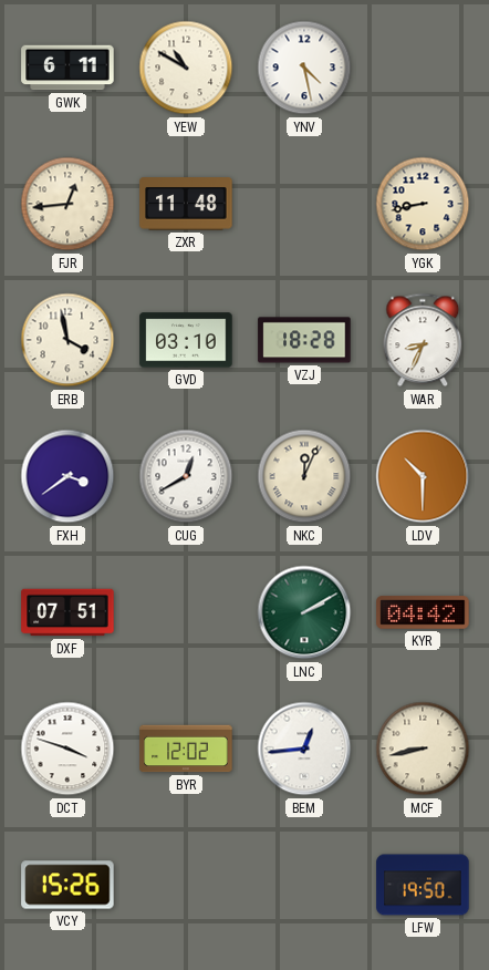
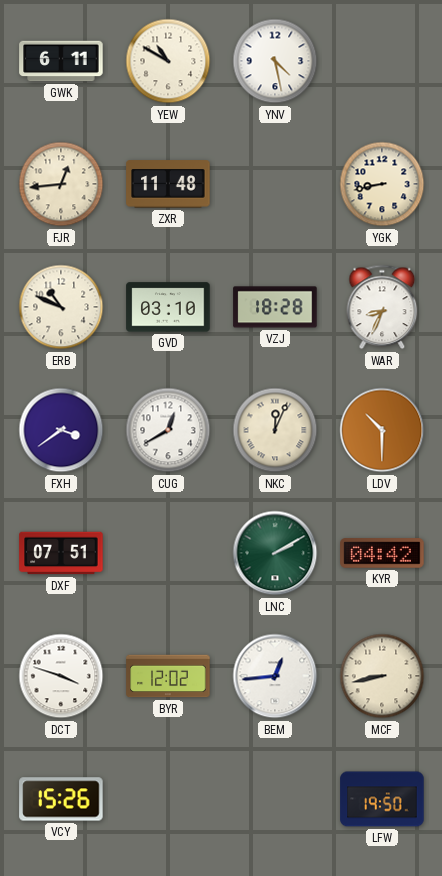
ERB: 3:58 -> 10:49 (61, 307)
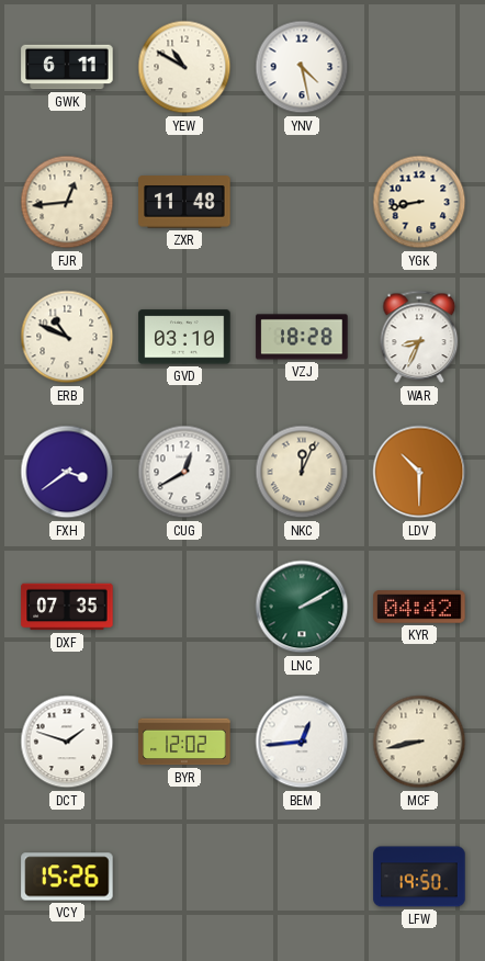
DXF: 07:51 -> 07:35 (67, 607)
DCT: 3:48 -> 1:48 (67, 742)
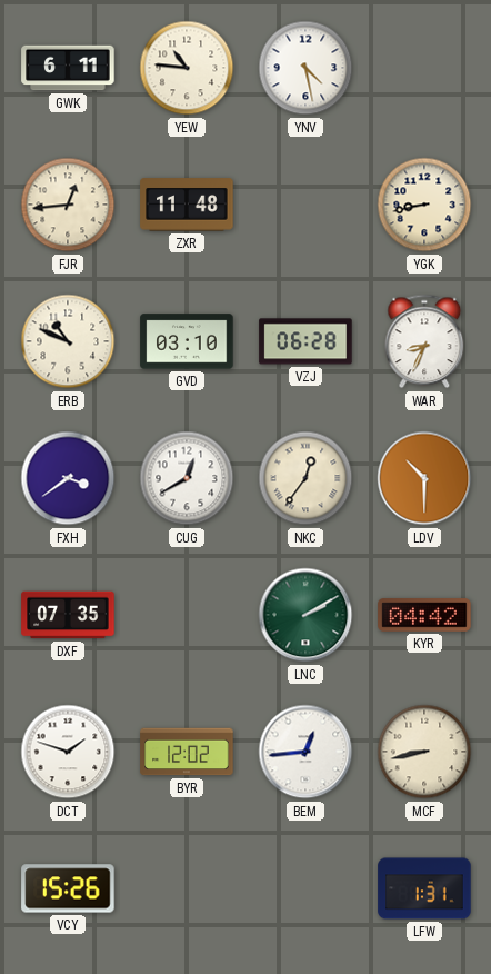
YEW: 10:50 -> 10:46 (187, 68)
VZJ: 18:28 -> 06:28 (305, 341)
NKC: 12:04 -> 12:36 (305, 478)
LFW: 19:50 -> 1:31 (424, 888)
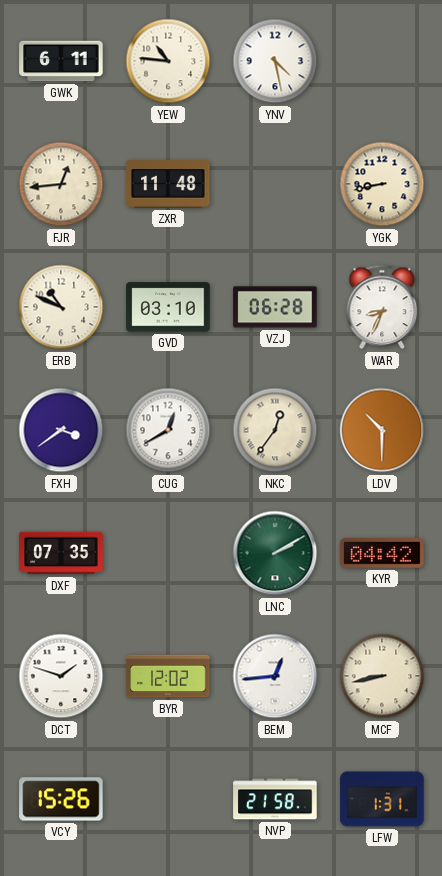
NVP: none -> 21:58 (275, 799)
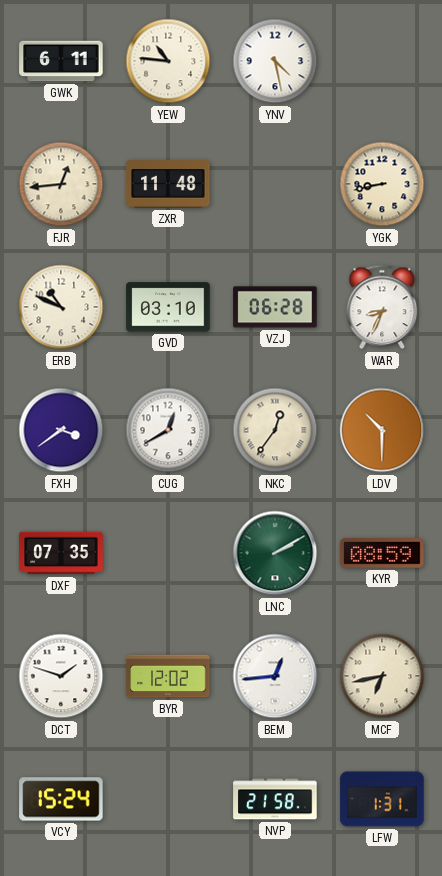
KYR: 04:42 -> 08:59 (382, 553)
MCF: 8:43 -> 6:43 (382, 676)
VCY: 15:26 -> 15:24 (61, 799)
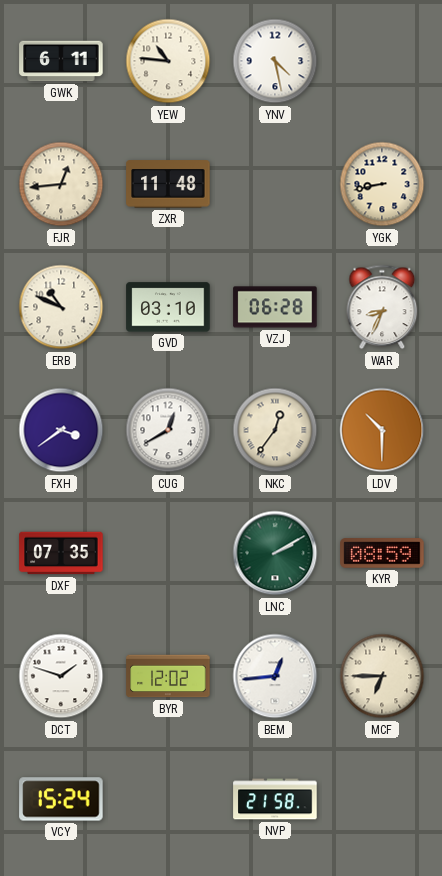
MCF: 6:43 -> 6:45 (382, 676)
LFW: 1:31 -> none (382, 799)
